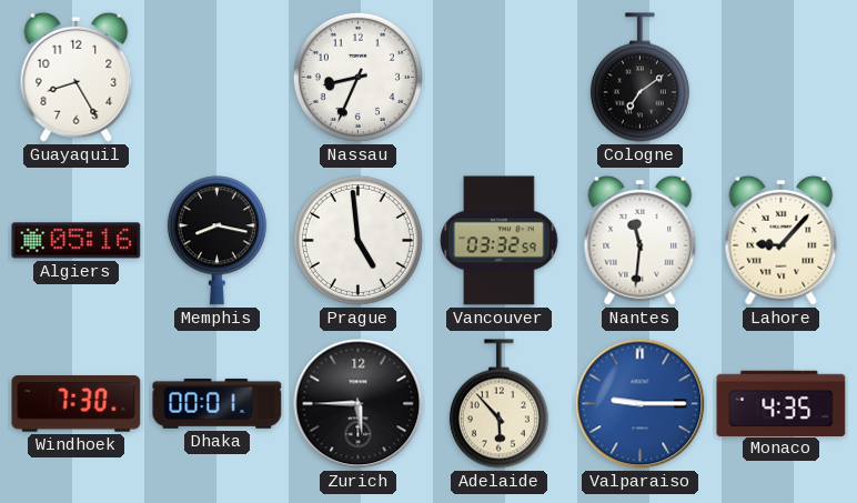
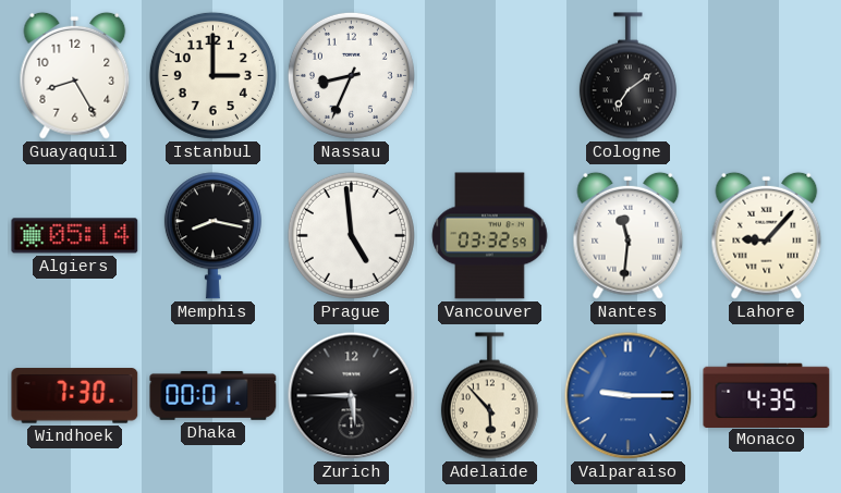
Istanbul: none -> 3:00 (212, 75)
Algiers: 05:16 -> 05:14 (75, 236)
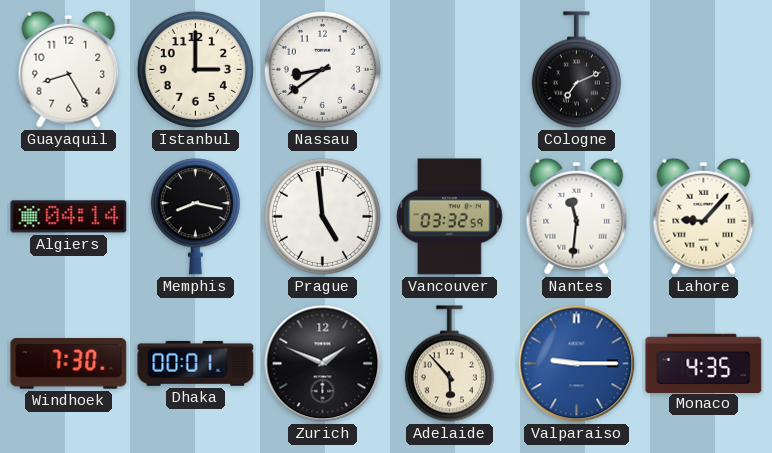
Nassau: 8:34 -> 8:39 (322, 69)
Cologne: 7:09 -> 7:11 (576, 70)
Algiers: 05:14 -> 04:14 (69, 217)
Zurich: 5:45 -> 1:49 (323, 364)
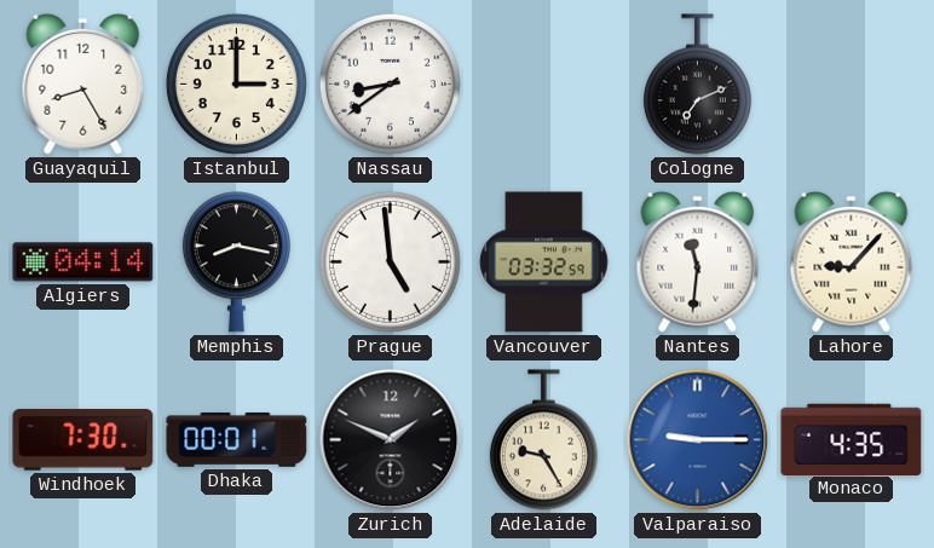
Adelaide: 5:53 -> 9:25 (543, 440)
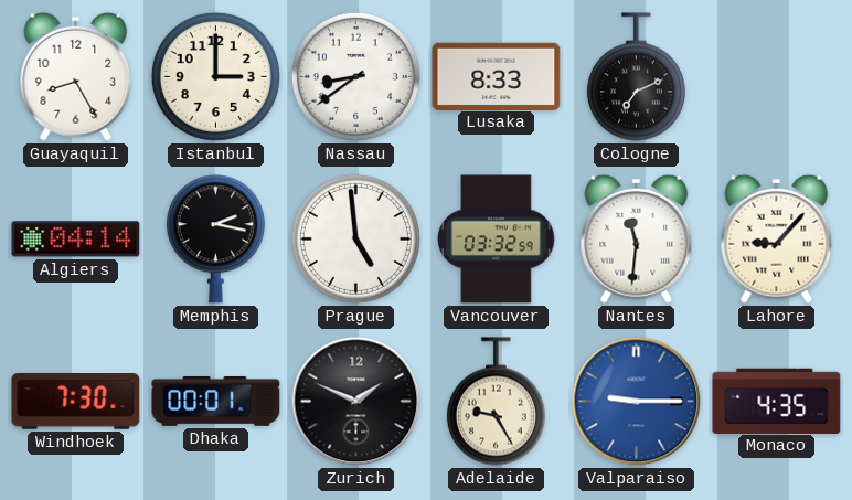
Lusaka: none -> 8:33 (497, 76)
Memphis: 8:17 -> 2:17 (215, 240)
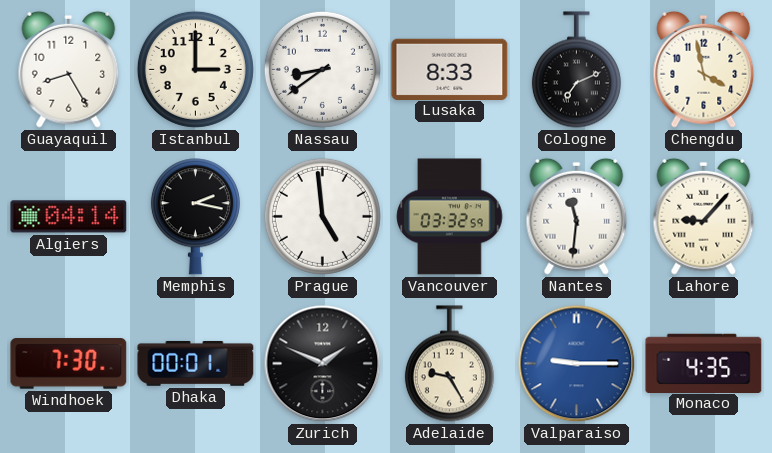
Chengdu: none -> 3:58 (704, 69)
